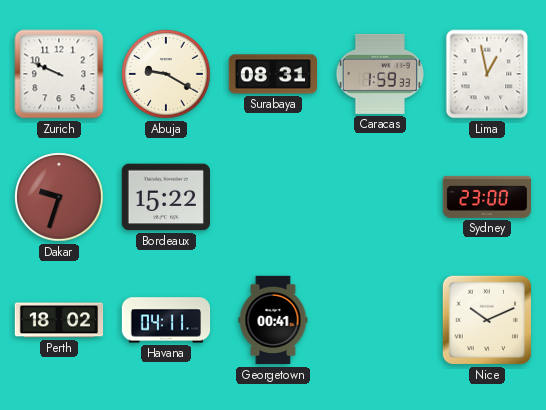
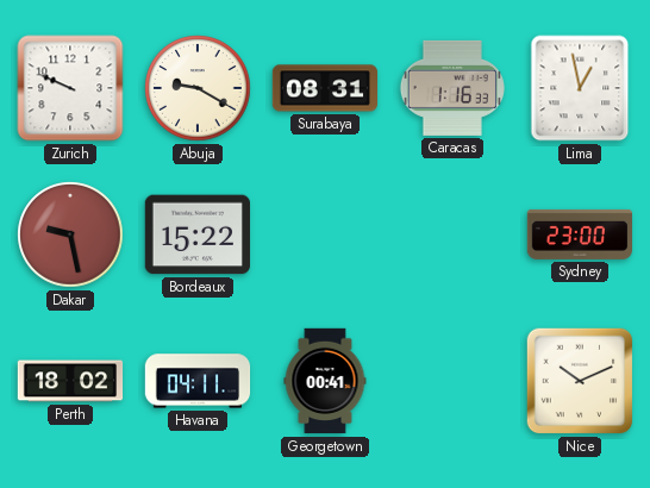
Caracas: 1:59 -> 1:16 (452, 88)
Dakar: 9:33 -> 9:28 (70, 234)
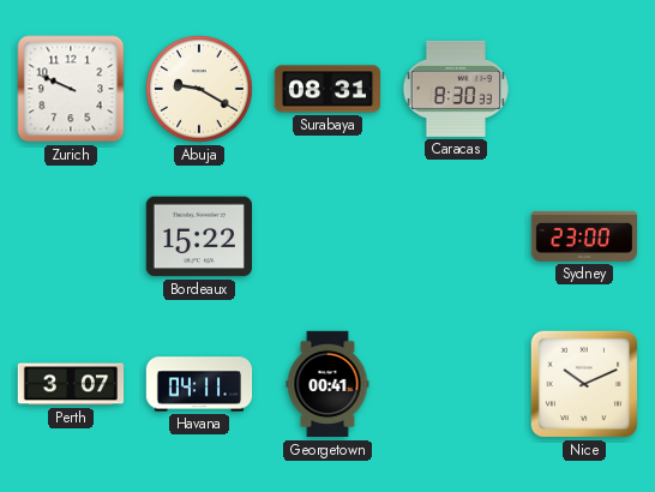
Caracas: 1:16 -> 8:30 (456, 89)
Lima: 12:58 -> none (580, 88)
Dakar: 9:28 -> none (70, 234)
Perth: 18:02 -> 3:07 (71, 384)
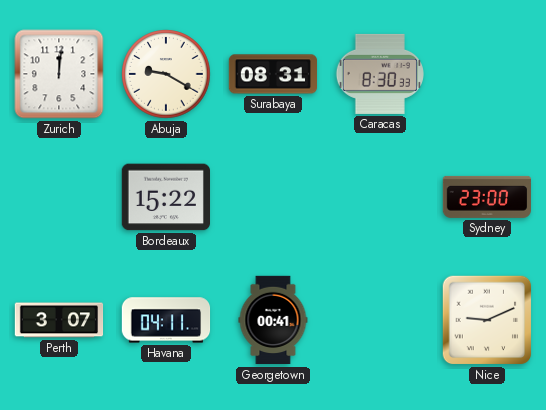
Zurich: 9:49 -> 12:01 (59, 74)
Nice: 10:11 -> 9:11 (487, 320)
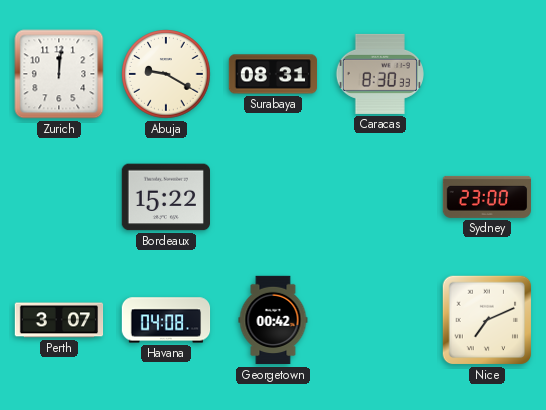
Havana: 04:11 -> 04:08 (166, 320)
Georgetown: 00:41 -> 00:42 (273, 320)
Nice: 9:11 -> 7:11 (487, 320)
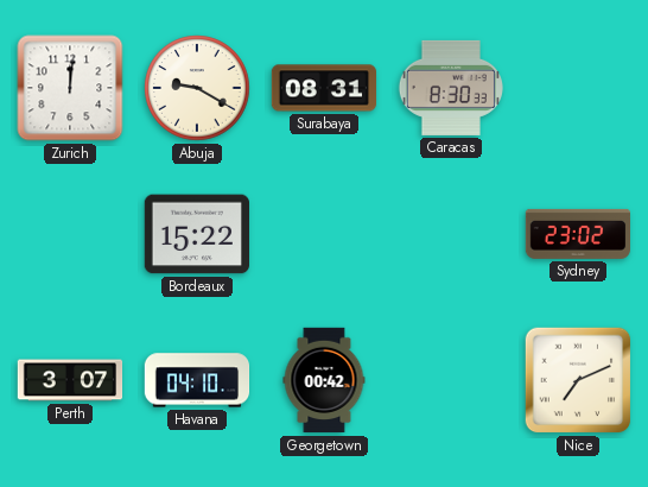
Sydney: 23:00 -> 23:02 (577, 234)
Havana: 04:08 -> 04:10 (197, 380)
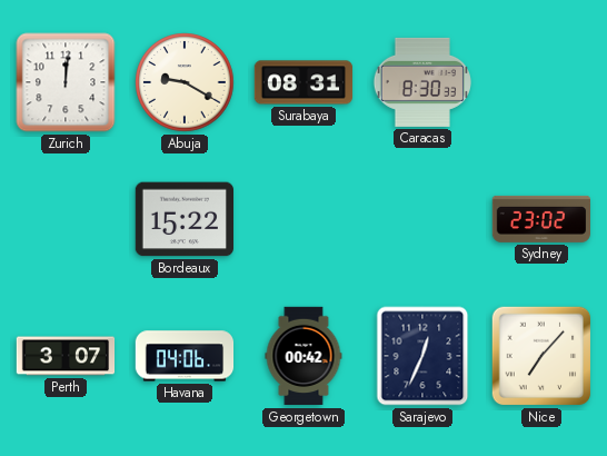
Havana: 04:10 -> 04:06 (185, 356)
Sarajevo: none -> 12:34 (422, 356)
Nice: 7:11 -> 7:07 (541, 356)
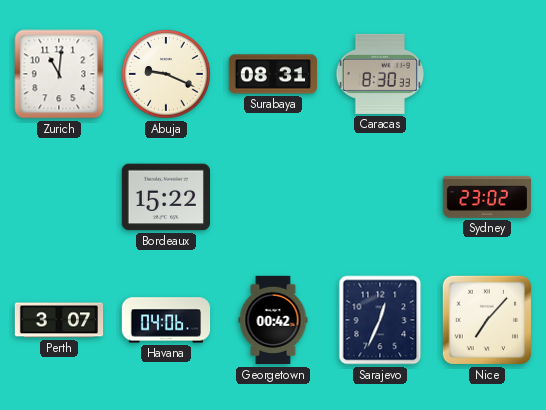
Zurich: 12:01 -> 11:01 (59, 74)
Abuja: 9:20 -> 9:19 (166, 74)
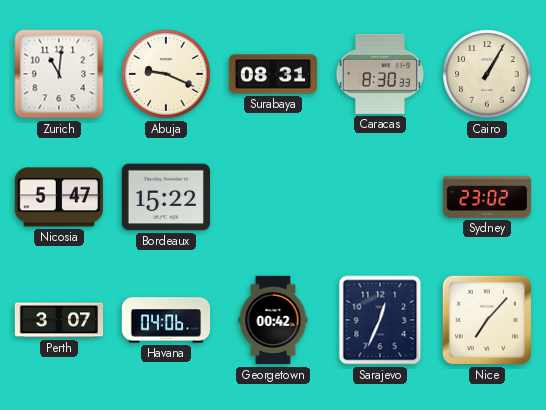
Cairo: none -> 1:05 (487, 74)
Nicosia: none -> 5:47 (59, 197)
